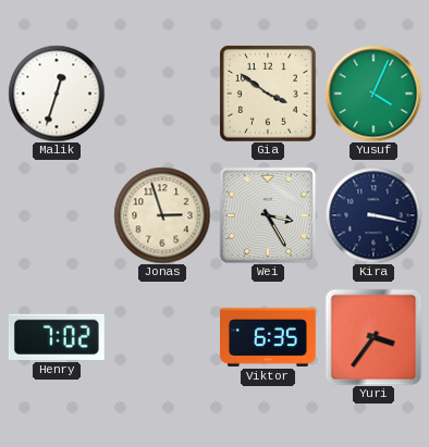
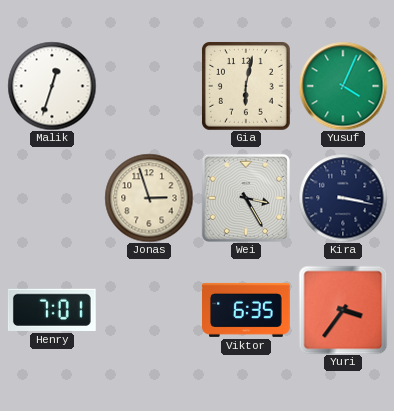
Gia: 3:51 -> 6:02 (246, 86)
Henry: 7:02 -> 7:01 (52, 310)
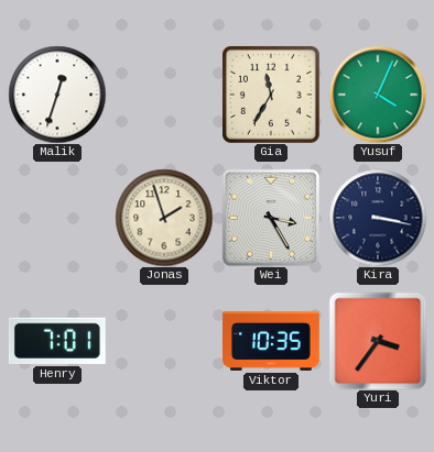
Gia: 6:02 -> 11:35 (271, 95)
Jonas: 2:57 -> 1:57 (164, 218)
Viktor: 6:35 -> 10:35 (272, 341)
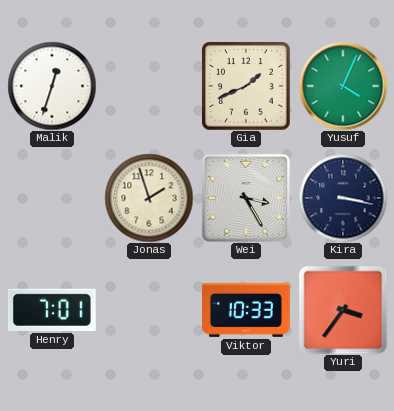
Gia: 11:35 -> 1:41 (246, 86)
Viktor: 10:35 -> 10:33 (247, 310)
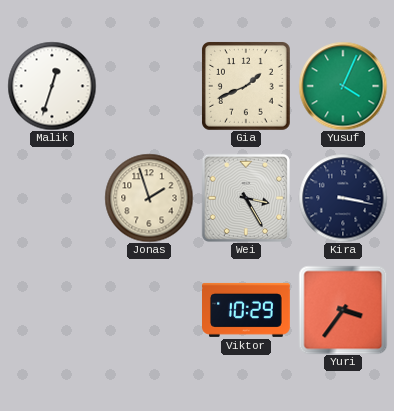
Henry: 7:01 -> none (52, 310)
Viktor: 10:33 -> 10:29 (247, 310)
